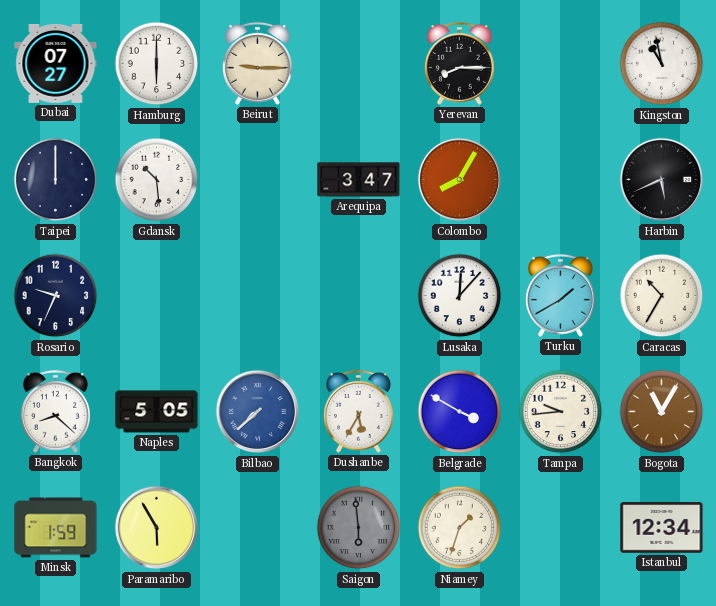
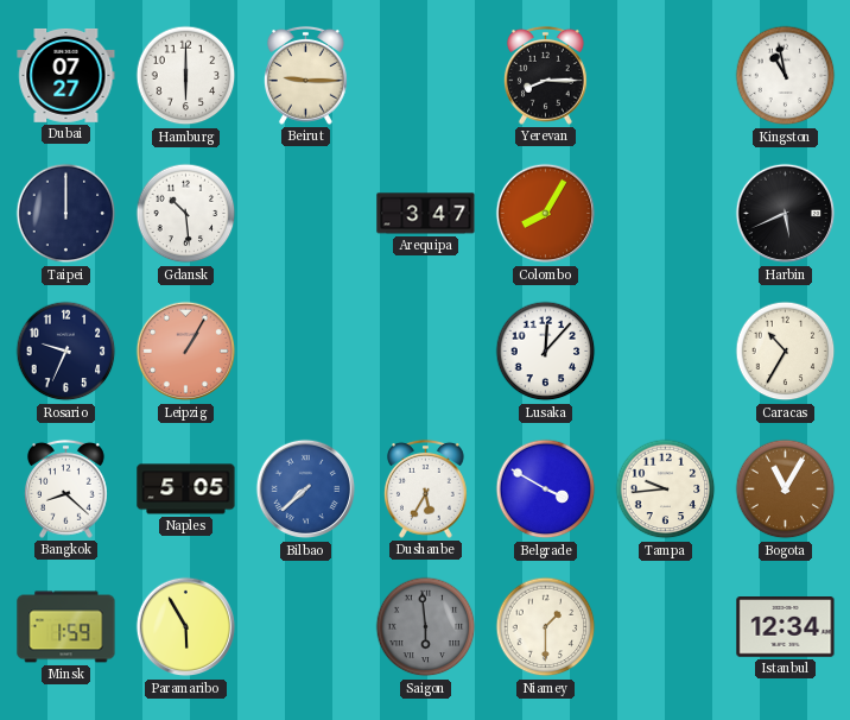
Leipzig: none -> 1:05 (186, 352)
Turku: 1:40 -> none (560, 295)
Niamey: 1:33 -> 1:30 (546, 627)
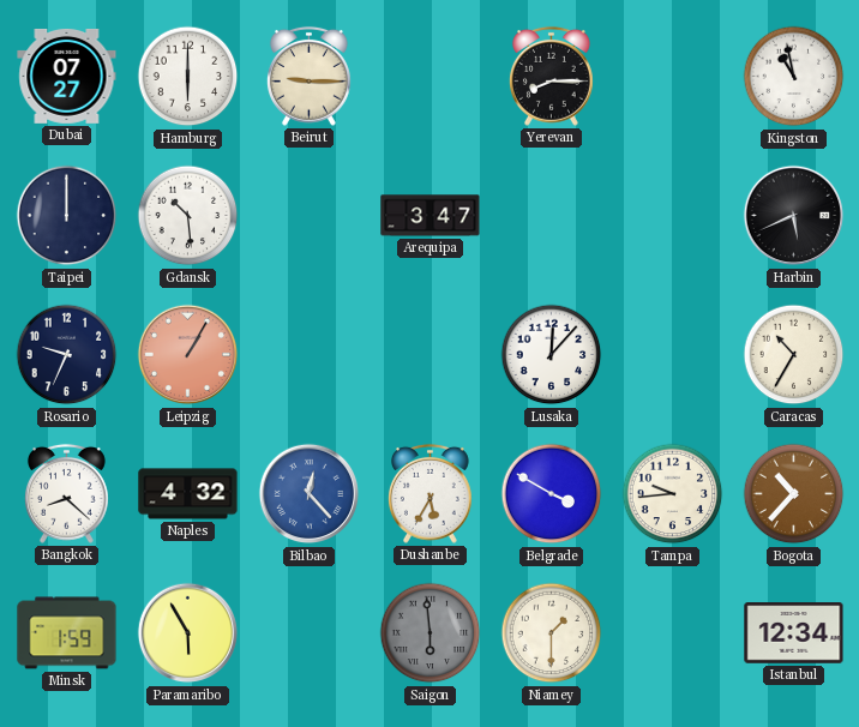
Colombo: 8:05 -> none (546, 214)
Naples: 5:05 -> 4:32 (188, 494)
Bilbao: 7:38 -> 12:23 (310, 494)
Bogota: 11:05 -> 10:37 (794, 494)
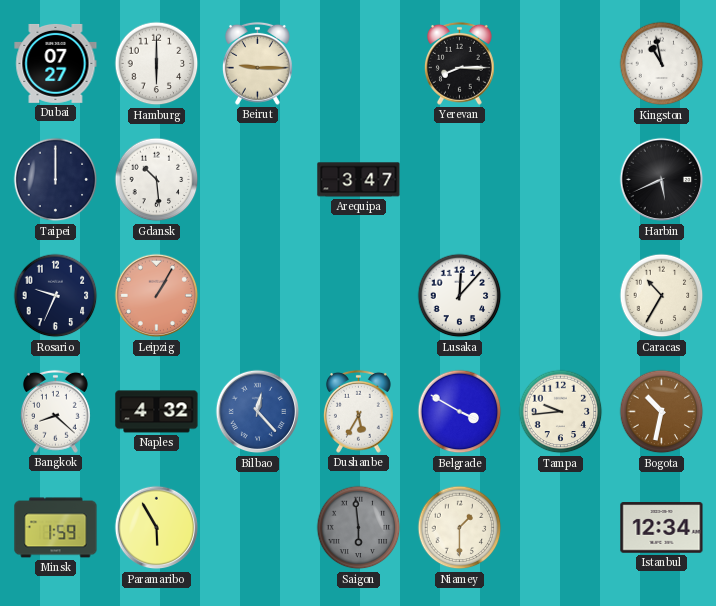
Bogota: 10:37 -> 10:32 (662, 412)
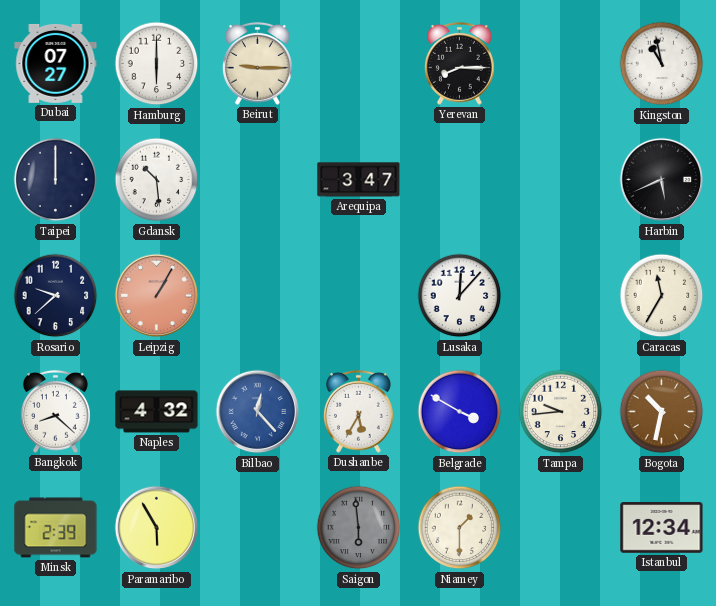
Rosario: 9:34 -> 9:38 (56, 296)
Caracas: 10:35 -> 11:35 (662, 296)
Minsk: 1:59 -> 2:39 (56, 528)
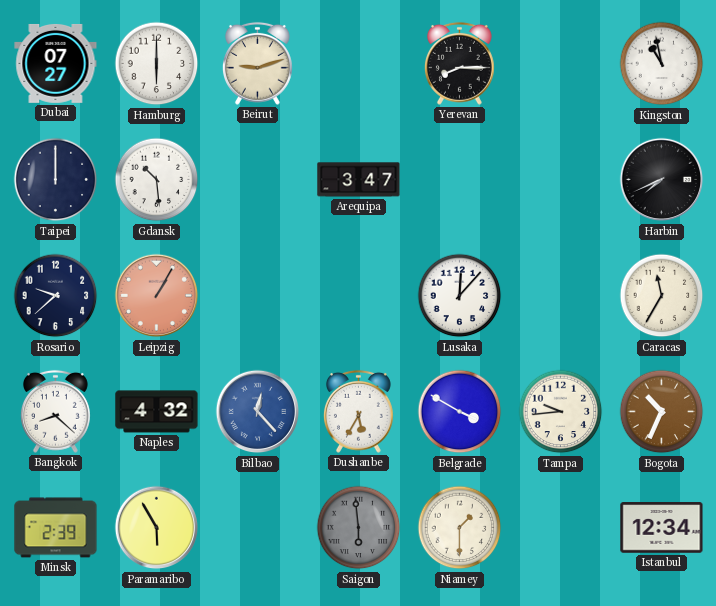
Beirut: 9:15 -> 9:12 (257, 63)
Harbin: 5:41 -> 7:41 (662, 180)
Bogota: 10:32 -> 10:34 (662, 412)
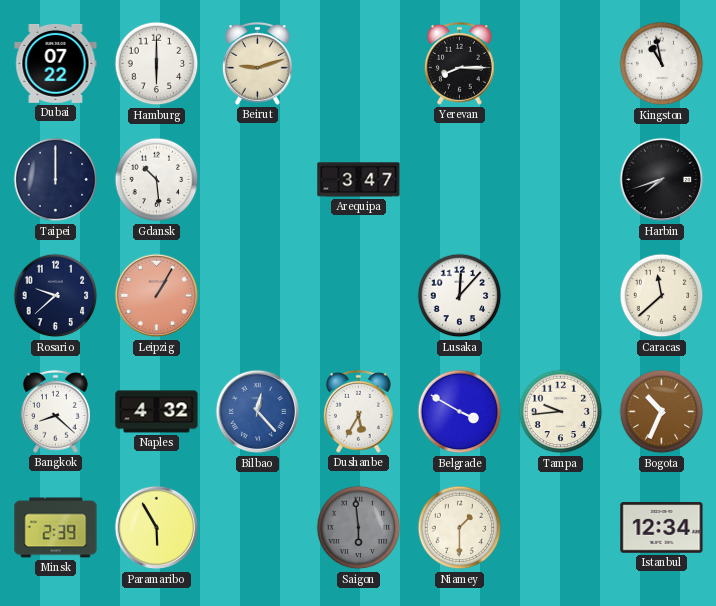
Dubai: 07:27 -> 07:22 (56, 63)
Harbin: 7:41 -> 7:42 (662, 180)
Caracas: 11:35 -> 11:38 (662, 296)
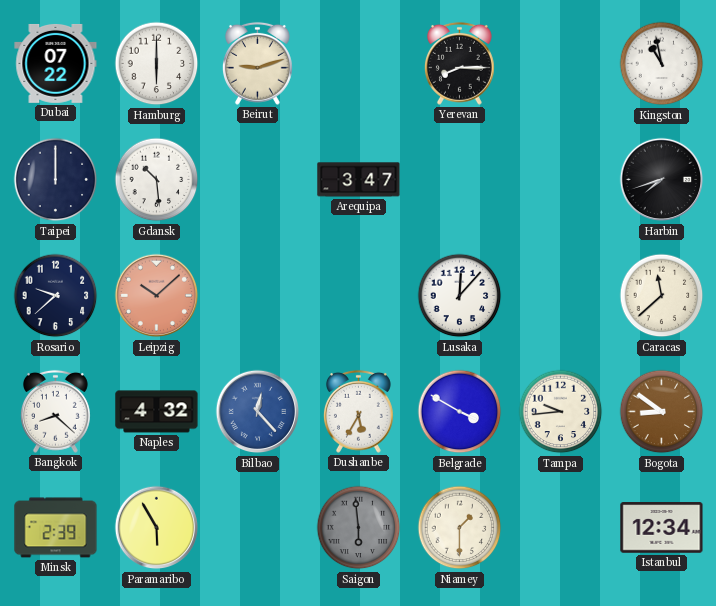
Leipzig: 1:05 -> 10:08 (157, 296)
Bogota: 10:34 -> 8:51 (662, 412)
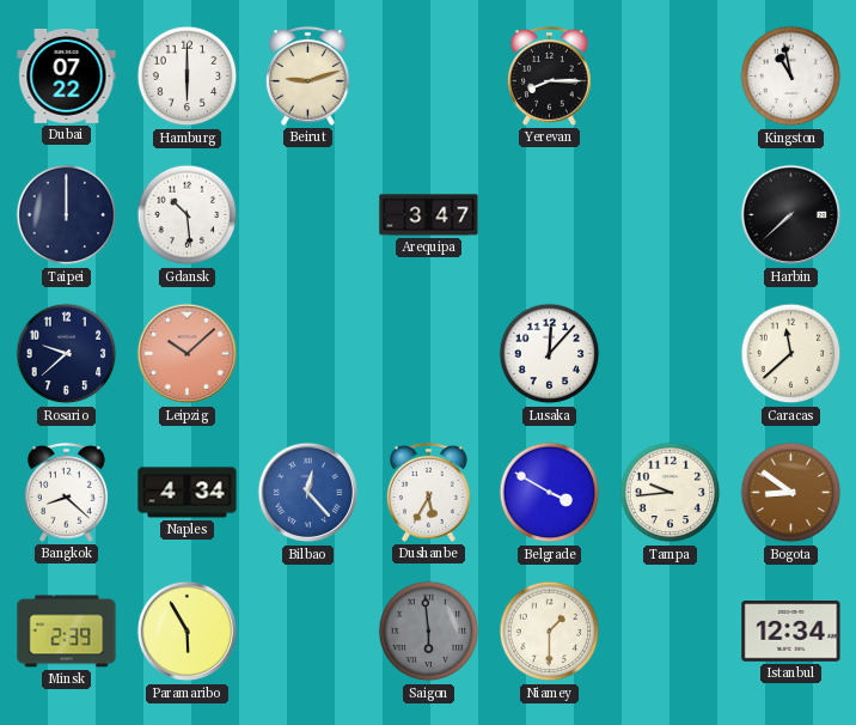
Harbin: 7:42 -> 7:38 (791, 215)
Naples: 4:32 -> 4:34 (188, 493)
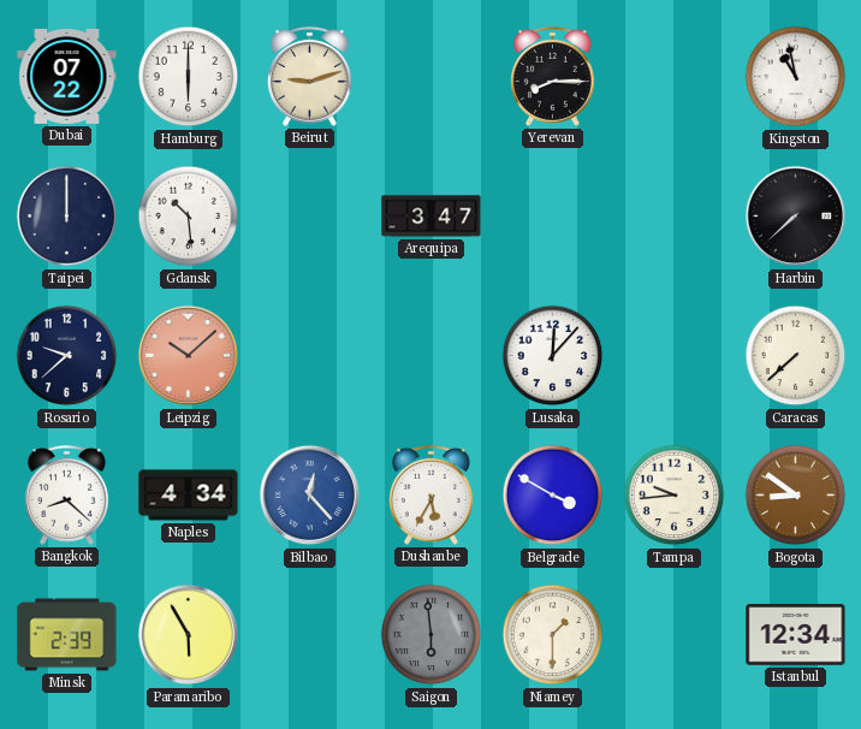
Caracas: 11:38 -> 7:38 (796, 356)
